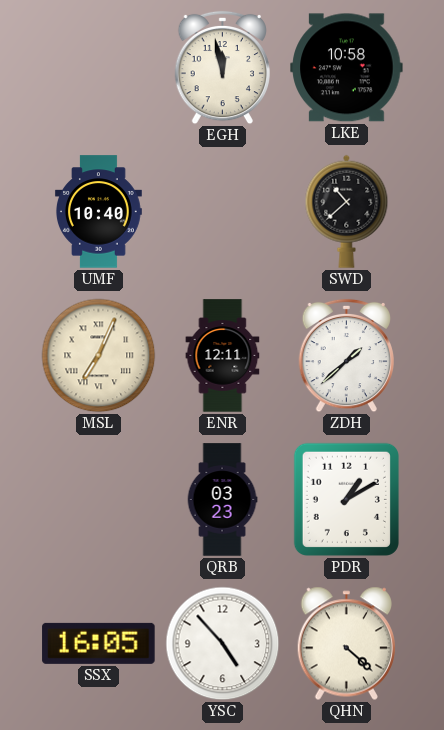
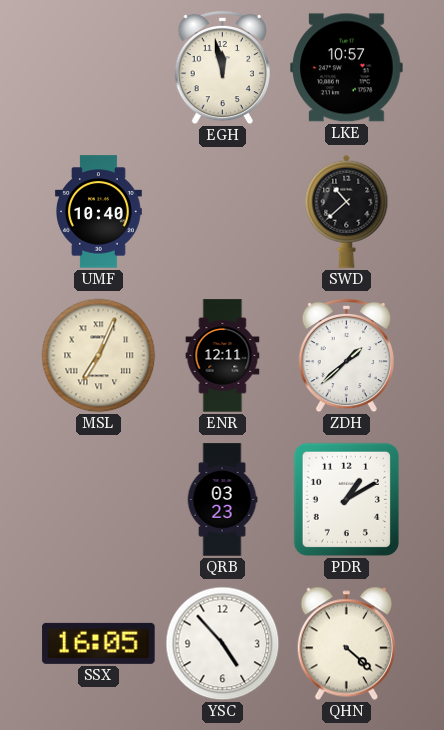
LKE: 10:58 -> 10:57 (347, 68)
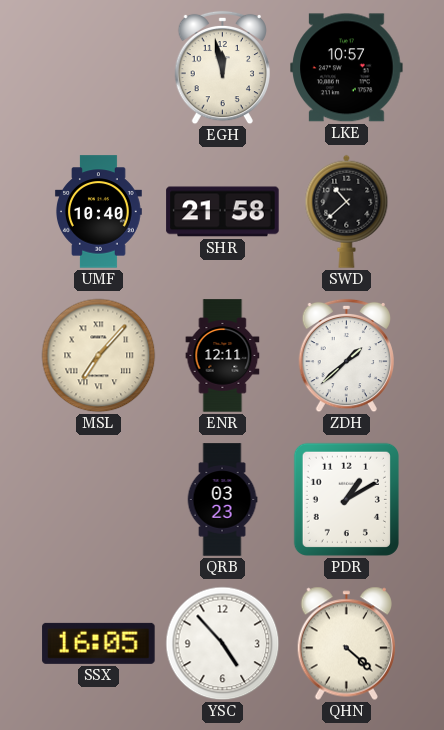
SHR: none -> 21:58 (223, 212)
MSL: 7:04 -> 7:07 (99, 356)
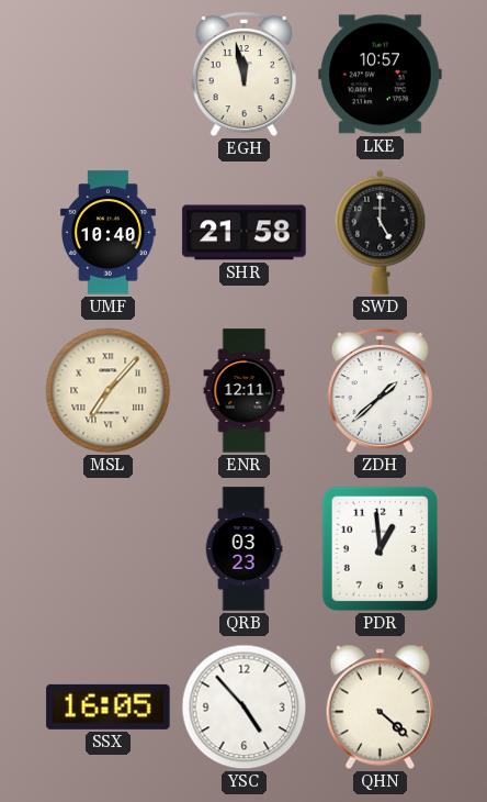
SWD: 10:38 -> 5:00 (381, 232)
PDR: 1:10 -> 12:59 (380, 548)
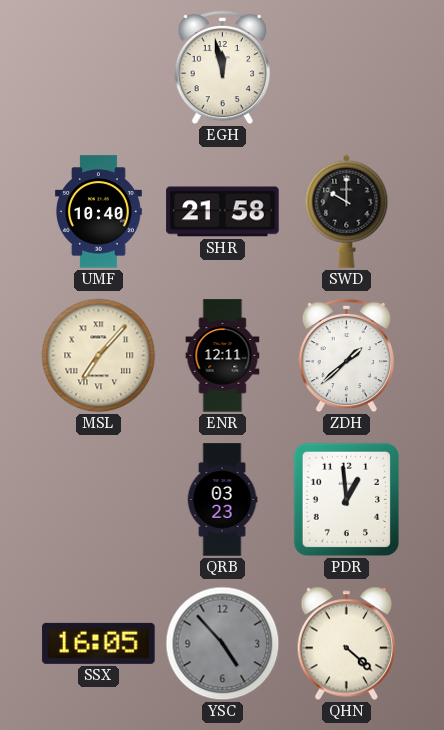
LKE: 10:57 -> none (381, 75)
SWD: 5:00 -> 10:00 (347, 211)
YSC dial: white -> grey (223, 644)
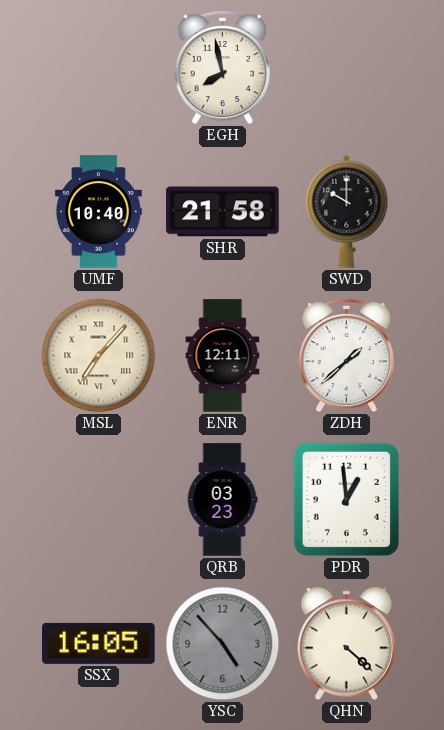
EGH: 11:58 -> 7:58 (222, 68)
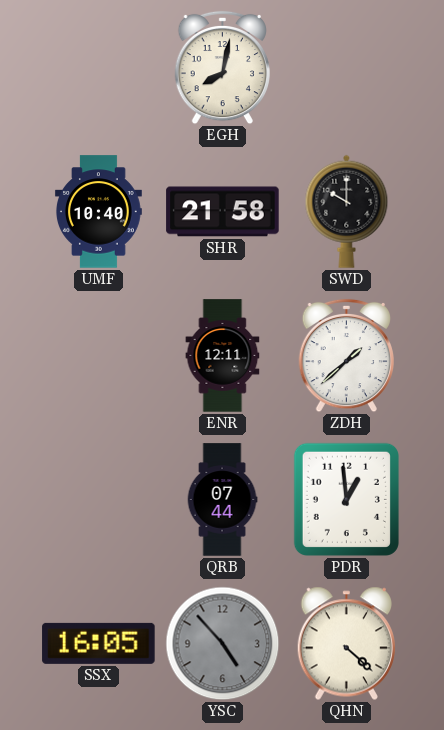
EGH: 7:58 -> 8:02 (222, 68)
MSL: 7:07 -> none (99, 356)
QRB: 03:23 -> 07:44 (222, 500)
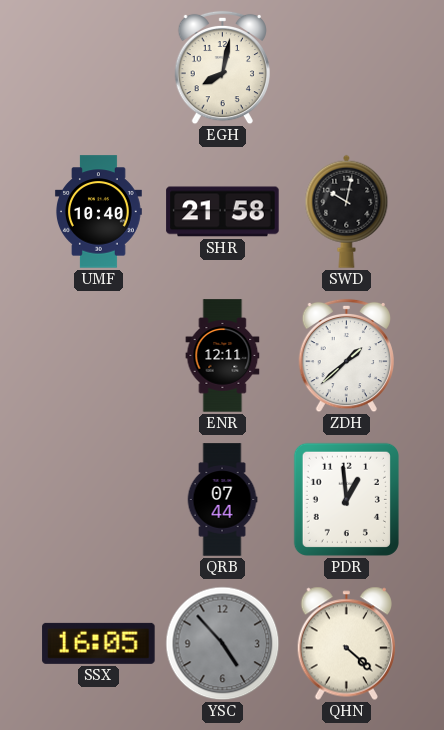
SWD: 10:00 -> 10:02 (347, 211)
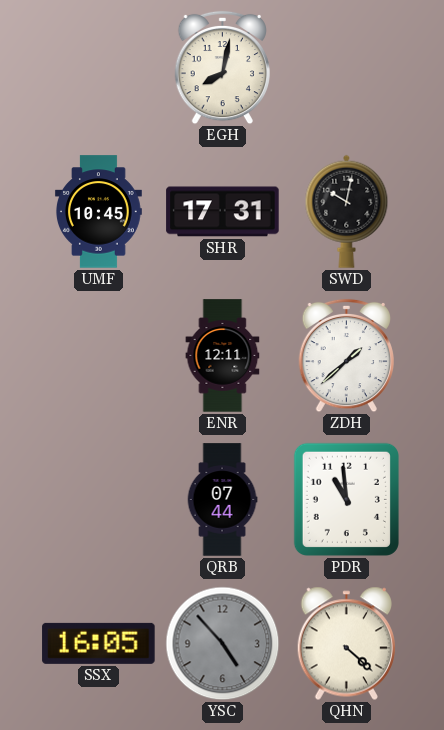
UMF: 10:40 -> 10:45 (99, 212)
SHR: 21:58 -> 17:31 (223, 212)
PDR: 12:59 -> 10:59 (346, 499)
